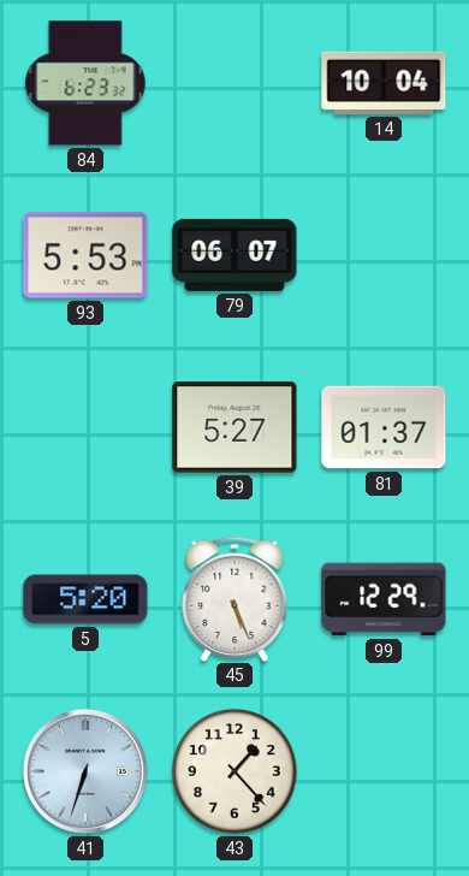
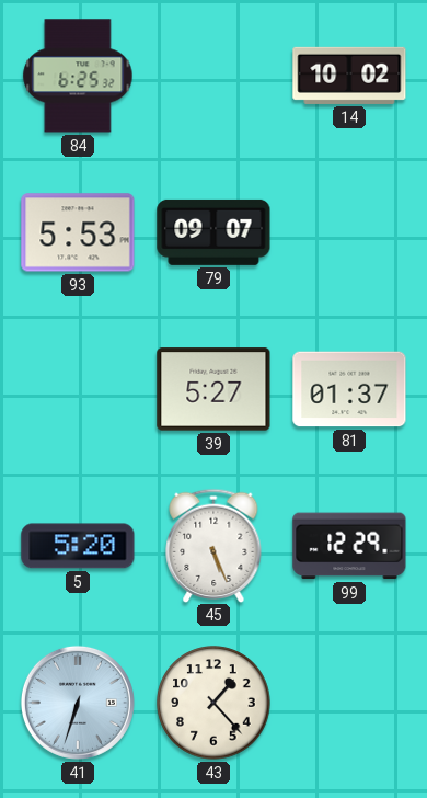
84: 6:23 -> 6:25 (78, 76)
14: 10:04 -> 10:02 (349, 76)
79: 06:07 -> 09:07 (214, 232)
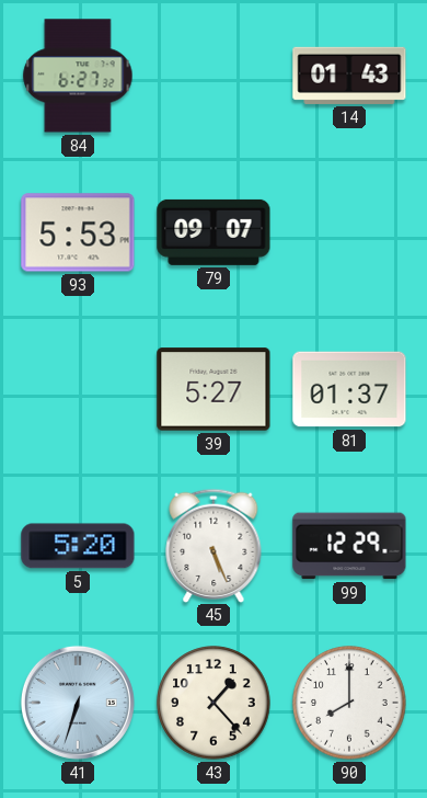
84: 6:25 -> 6:27 (78, 76)
14: 10:02 -> 01:43 (349, 76)
90: none -> 8:00 (349, 703)
